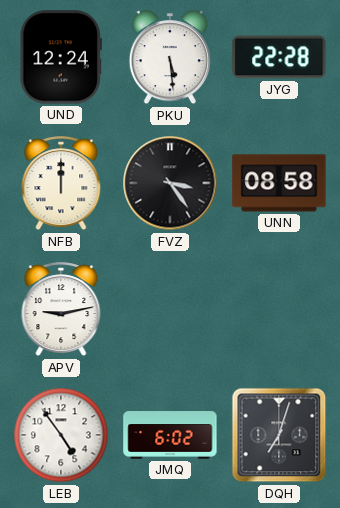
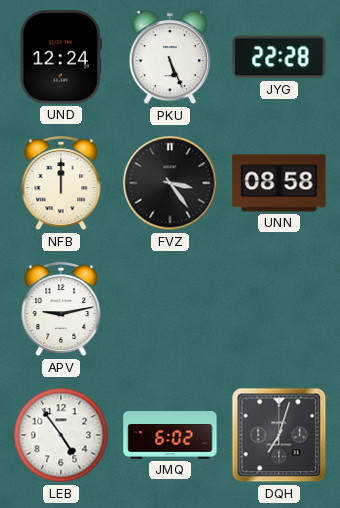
PKU: 5:29 -> 5:26 (169, 58)
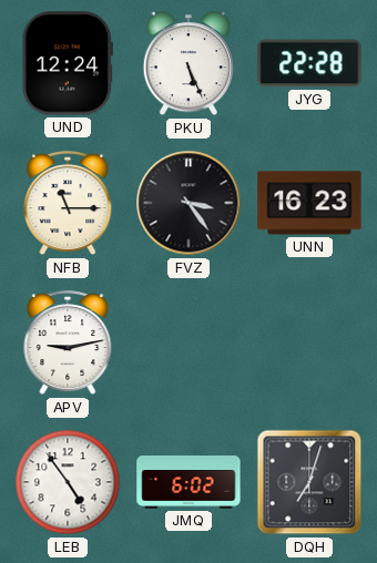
NFB: 12:00 -> 11:15 (68, 204)
UNN: 08:58 -> 16:23 (309, 203)
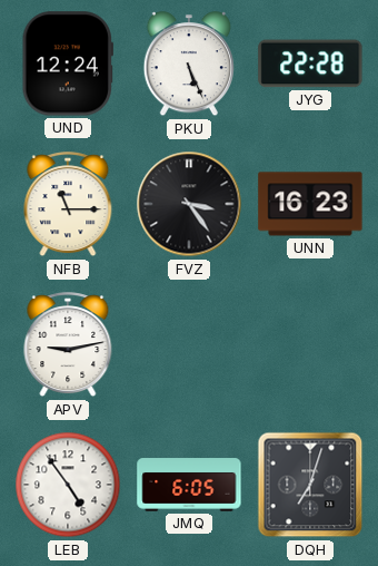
JMQ: 6:02 -> 6:05 (189, 485)
